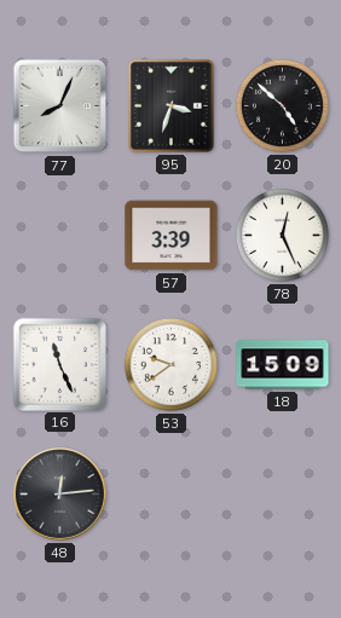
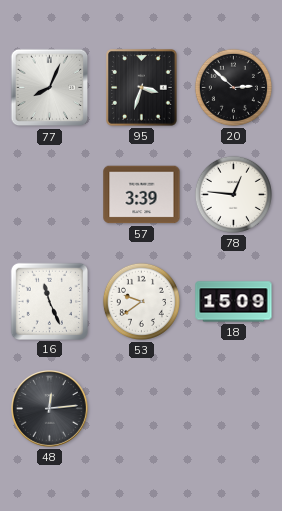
20: 4:52 -> 2:52 (233, 87)
78: 12:26 -> 12:46 (233, 194)
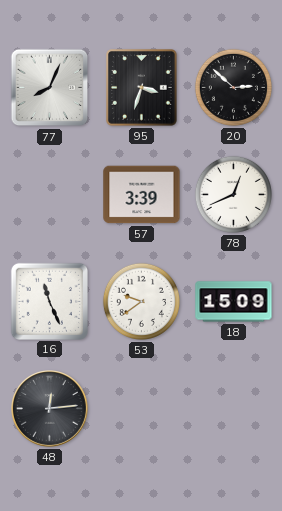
78: 12:46 -> 12:41 (233, 194)
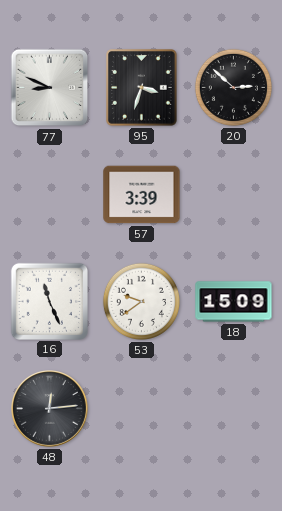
77: 8:04 -> 8:49 (50, 88)
78: 12:41 -> none (233, 194)
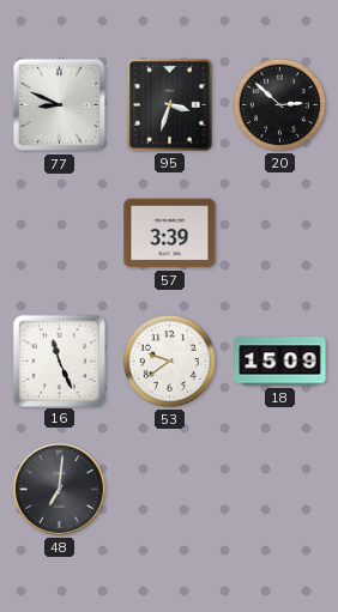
48: 12:14 -> 7:01 (60, 490)
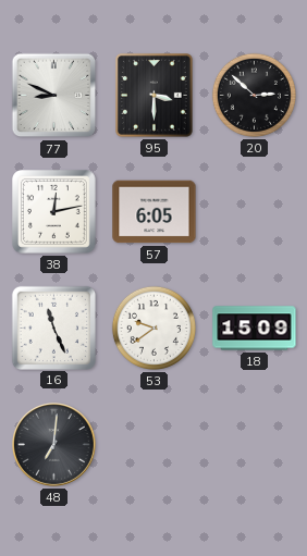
95: 3:33 -> 3:30 (155, 96)
38: none -> 12:13 (54, 212)
57: 3:39 -> 6:05 (155, 212)
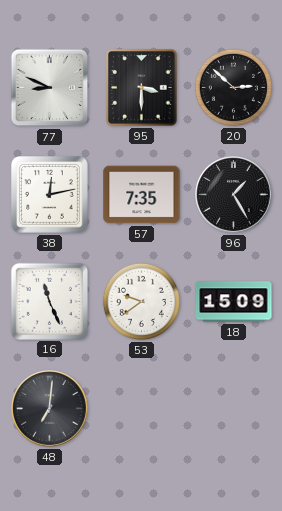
57: 6:05 -> 7:35 (142, 195)
96: none -> 1:25 (234, 195)
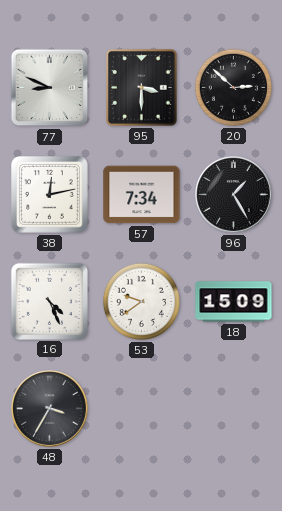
57: 7:35 -> 7:34 (142, 195)
16: 11:26 -> 4:26 (49, 301)
48: 7:01 -> 3:35 (50, 409)
